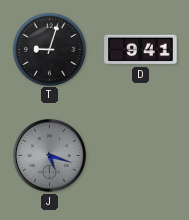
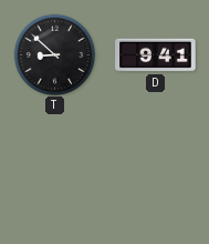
T: 9:03 -> 8:52 (54, 54)
J: 5:18 -> none (50, 156)
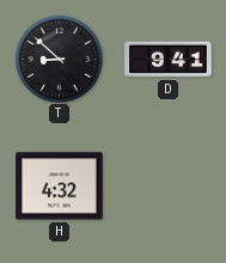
H: none -> 4:32 (60, 186)
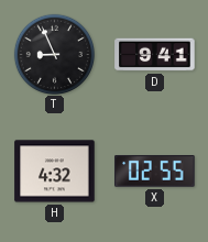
T: 8:52 -> 8:56 (54, 54)
X: none -> 02:55 (155, 172)
